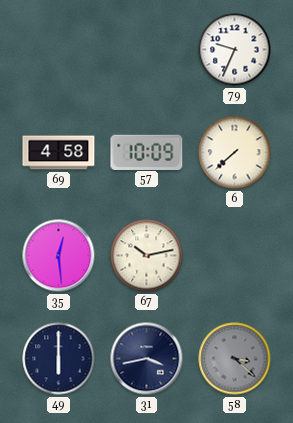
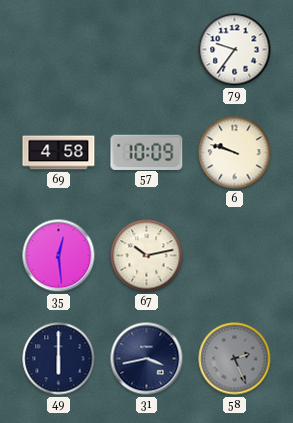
79: 9:34 -> 9:36 (235, 50)
6: 7:38 -> 9:48 (235, 153)
58: 3:22 -> 2:26 (235, 359)
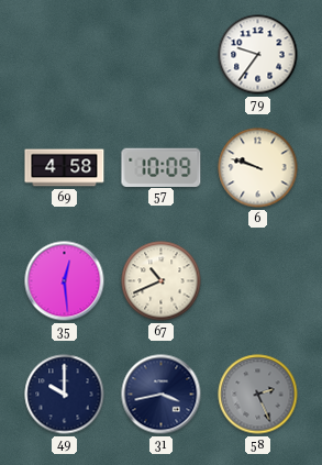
67: 10:13 -> 10:41 (162, 281)
49: 6:00 -> 10:00 (65, 395)
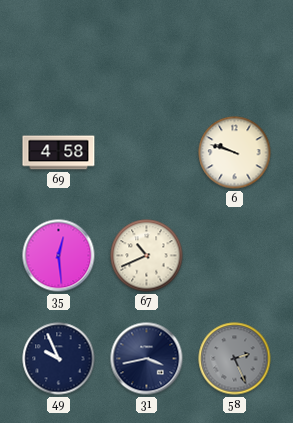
79: 9:36 -> none (258, 55)
57: 10:09 -> none (162, 167)
49: 10:00 -> 9:56 (59, 359)
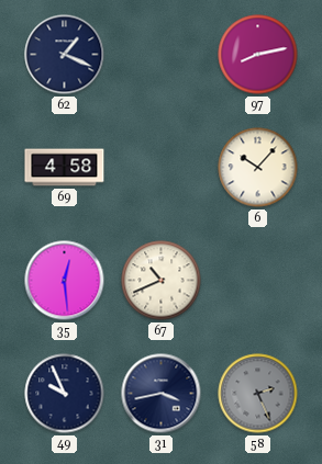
62: none -> 1:19 (65, 55)
97: none -> 8:13 (258, 55)
6: 9:48 -> 10:07 (258, 168)
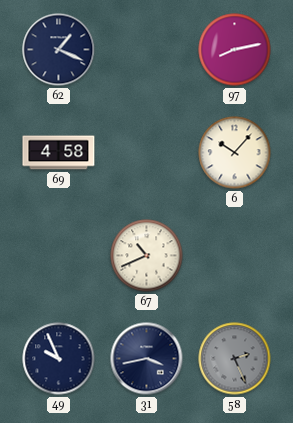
35: 12:29 -> none (65, 281)
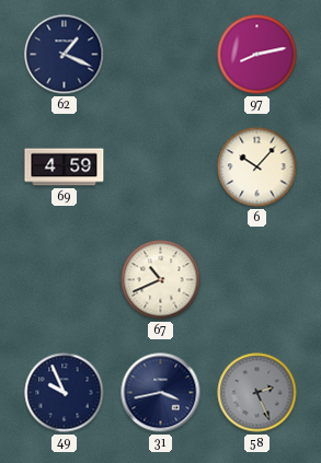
69: 4:58 -> 4:59 (65, 167)
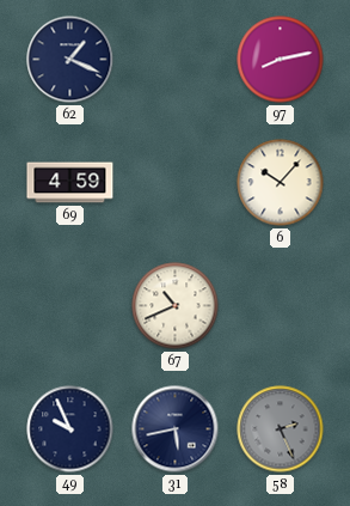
31: 3:43 -> 5:43 (176, 429)
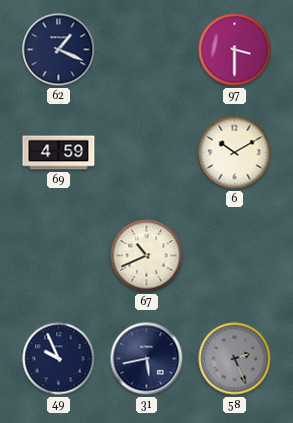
97: 8:13 -> 3:30 (235, 50)
6: 10:07 -> 10:10 (235, 153)
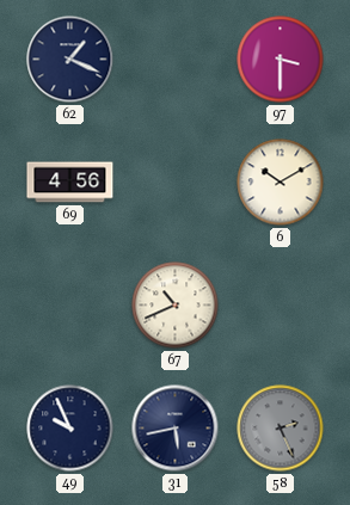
69: 4:59 -> 4:56 (70, 183)
